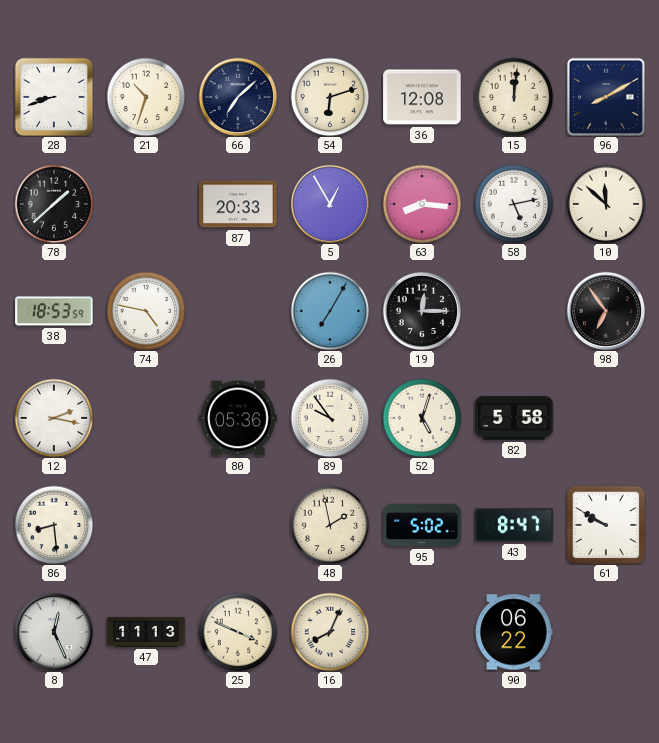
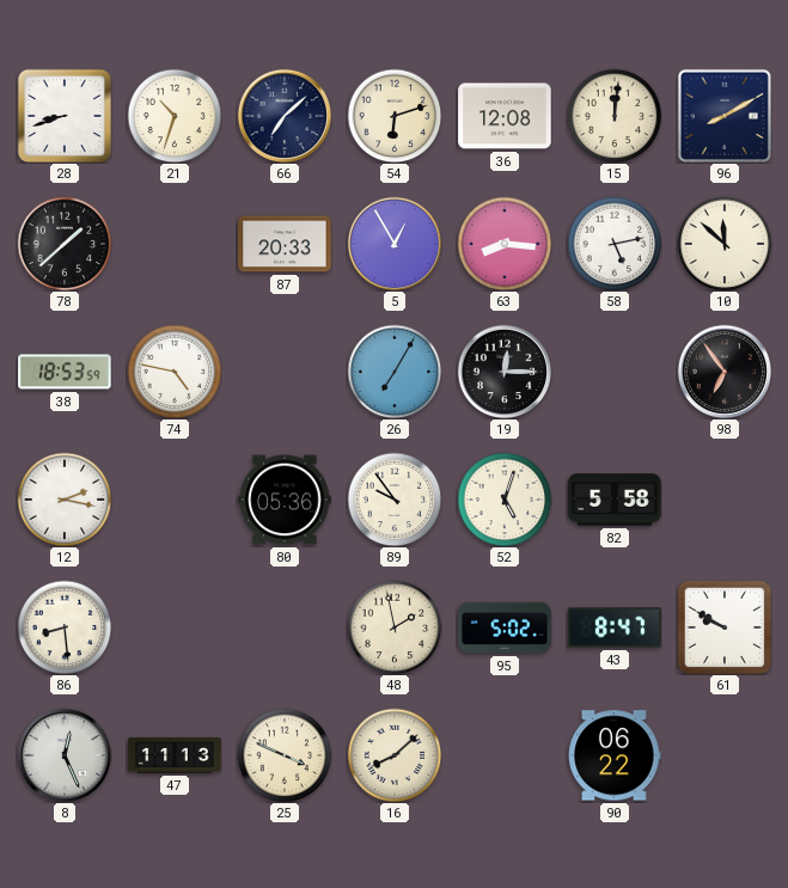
16: 8:04 -> 8:08 (395, 755)
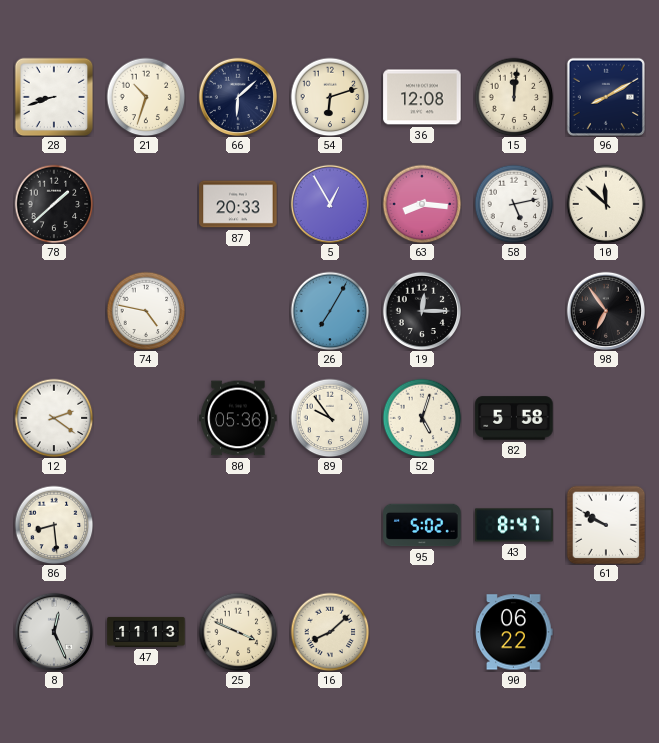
66: 7:08 -> 6:08 (237, 96)
38: 18:53 -> none (65, 372)
12: 2:17 -> 2:21 (54, 418)
48: 1:58 -> none (395, 627)
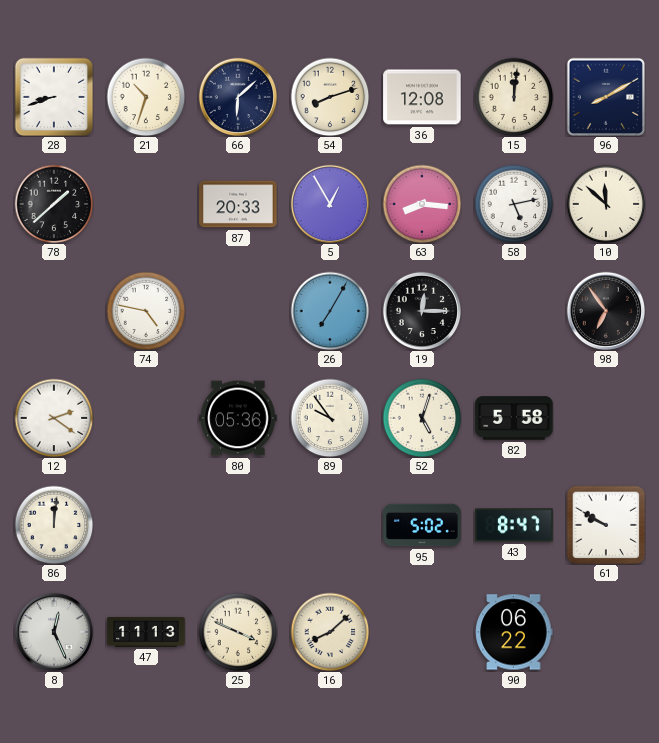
54: 6:12 -> 8:12 (330, 97)
86: 8:29 -> 12:01 (54, 525)
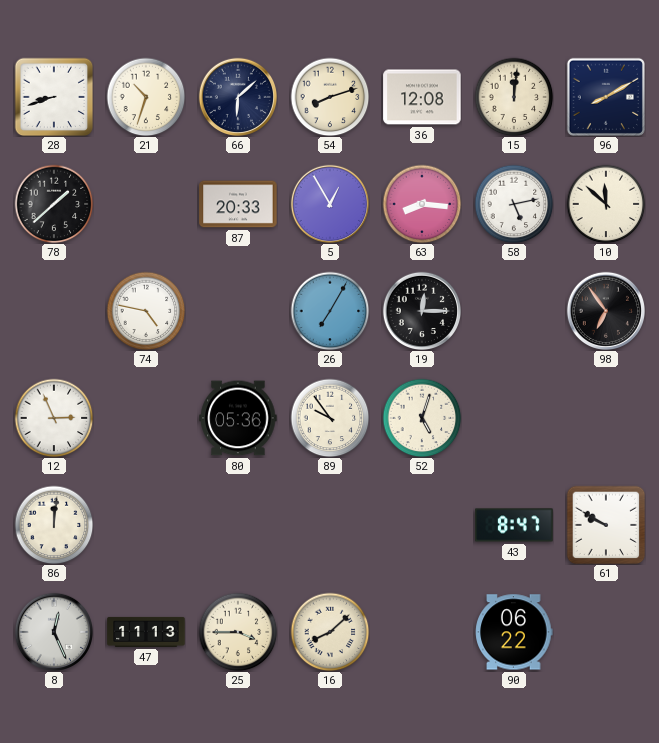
12: 2:21 -> 2:56 (54, 418)
82: 5:58 -> none (514, 418)
95: 5:02 -> none (422, 525)
25: 3:49 -> 3:45 (238, 632)
